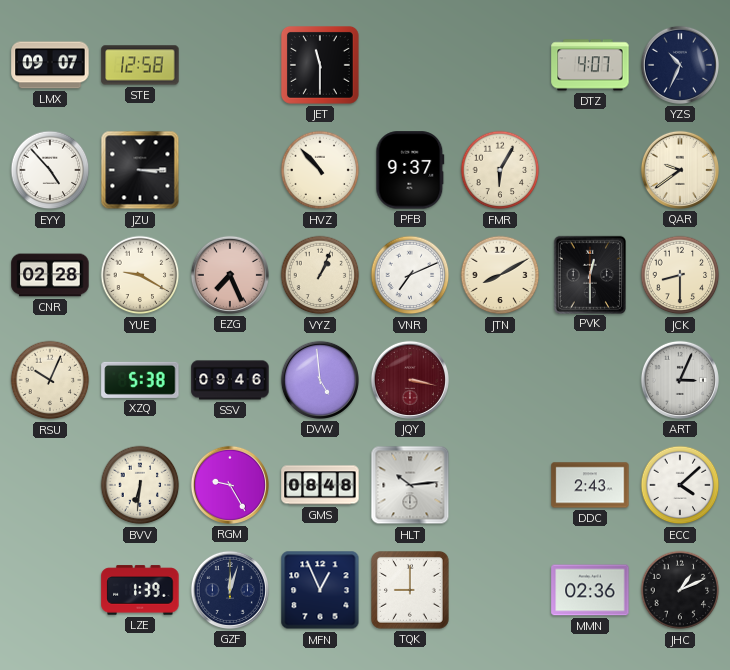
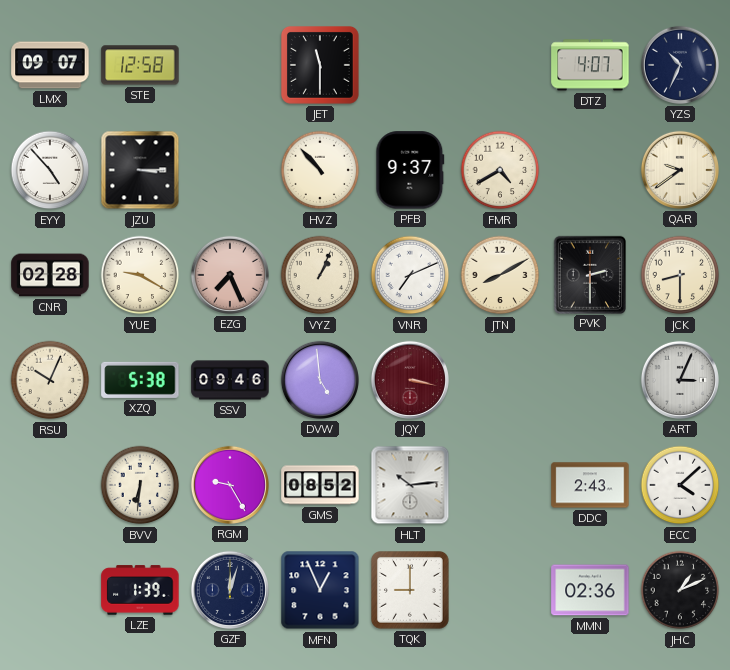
FMR: 6:05 -> 4:40 (500, 170)
PVK: 12:30 -> 2:30 (589, 274)
GMS: 08:48 -> 08:52 (320, 485)
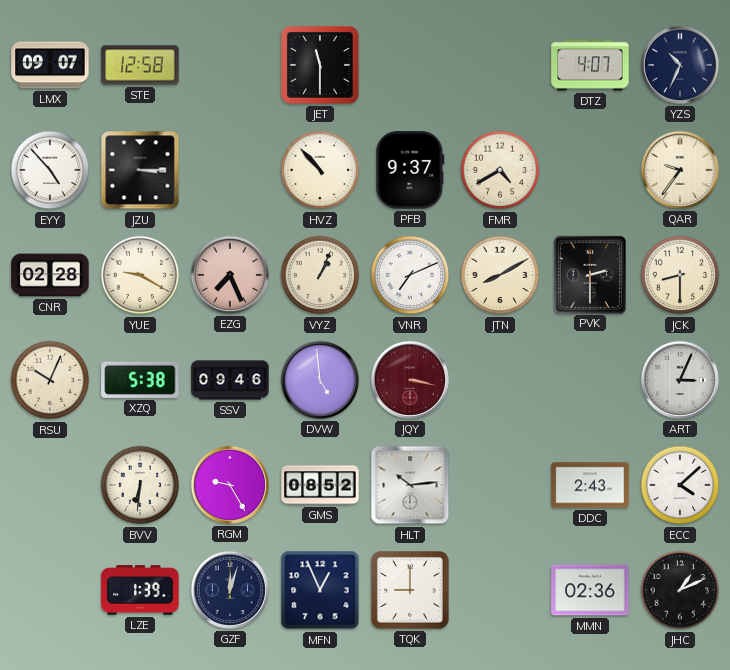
QAR: 9:39 -> 9:36 (680, 170)
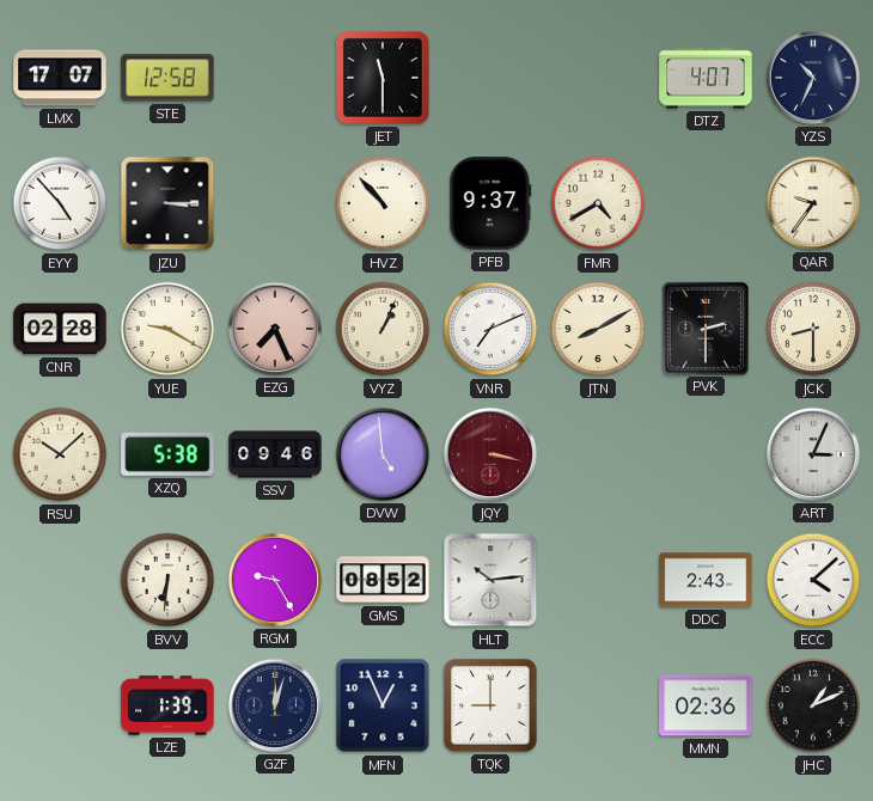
LMX: 09:07 -> 17:07 (60, 78)
RSU: 10:04 -> 10:08 (60, 454)
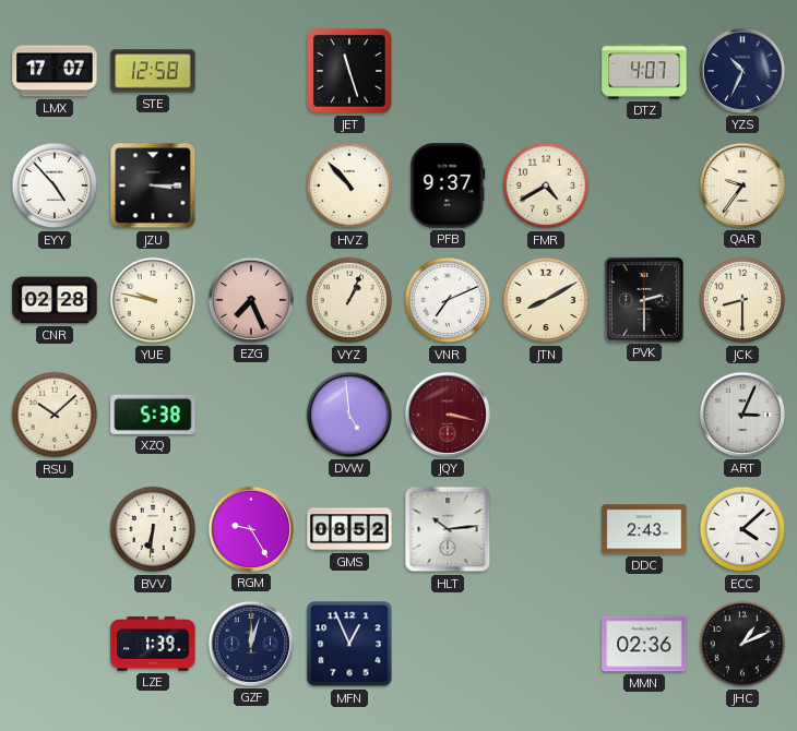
JET: 11:30 -> 11:27 (350, 72)
YUE: 9:20 -> 9:47 (153, 300)
SSV: 09:46 -> none (275, 454)
TQK: 9:00 -> none (492, 707)
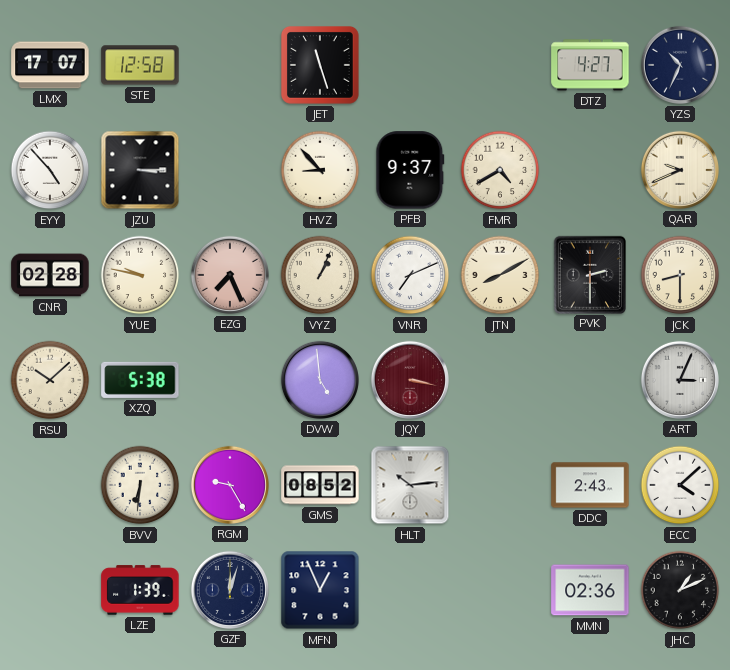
DTZ: 4:07 -> 4:27 (590, 65)
HVZ: 10:53 -> 8:53 (320, 170)
QAR: 9:36 -> 9:41 (680, 170)
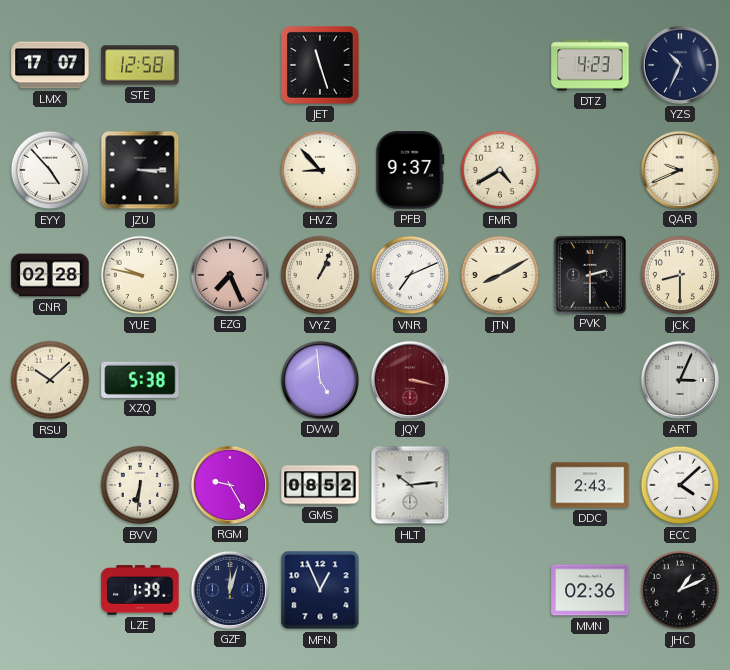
DTZ: 4:27 -> 4:23 (590, 65)
